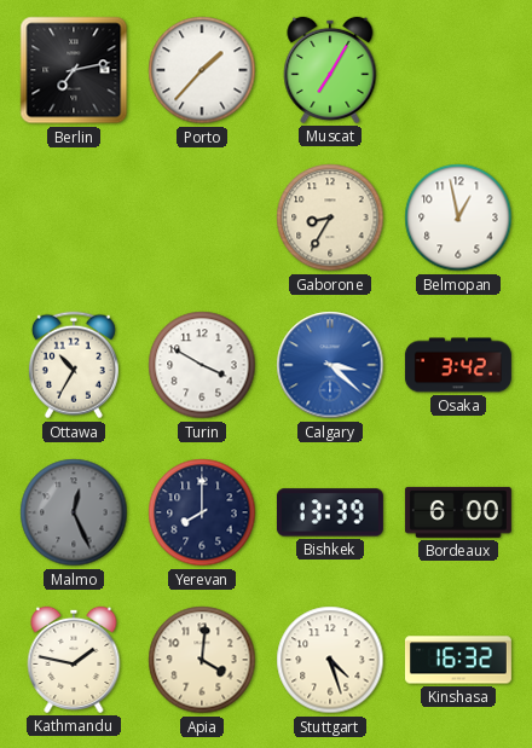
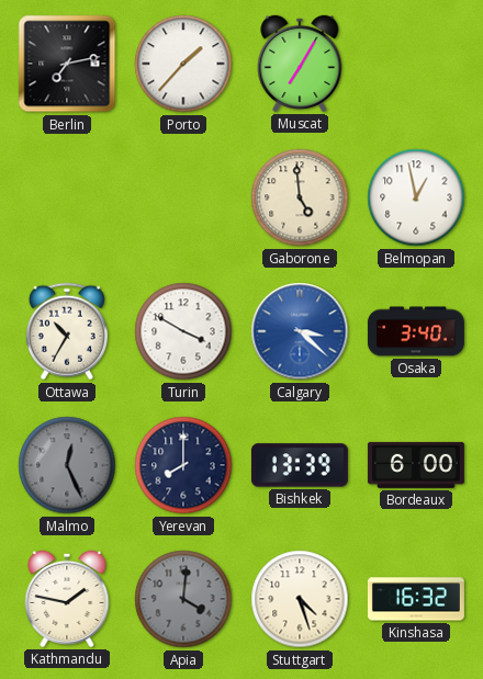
Gaborone: 8:35 -> 4:59 (300, 197)
Osaka: 3:42 -> 3:40 (416, 331)
Apia dial: cream -> grey (183, 599)
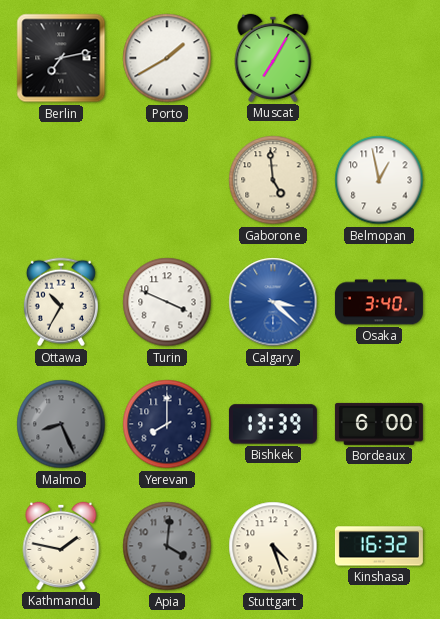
Porto: 1:37 -> 1:40 (167, 58)
Turin: 3:50 -> 3:49 (167, 302)
Malmo: 12:26 -> 8:26 (61, 424)
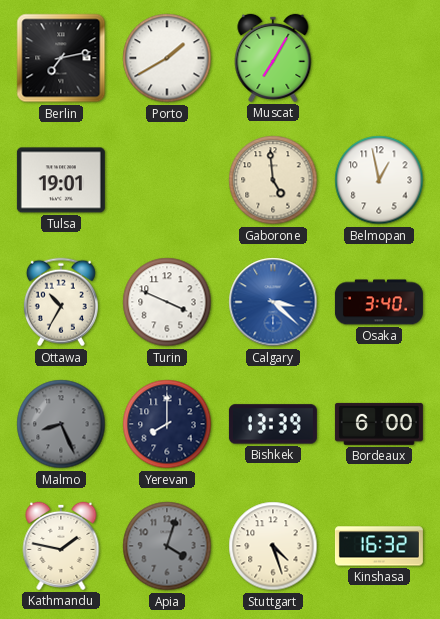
Tulsa: none -> 19:01 (61, 180)
Apia: 4:01 -> 4:03 (167, 546)
